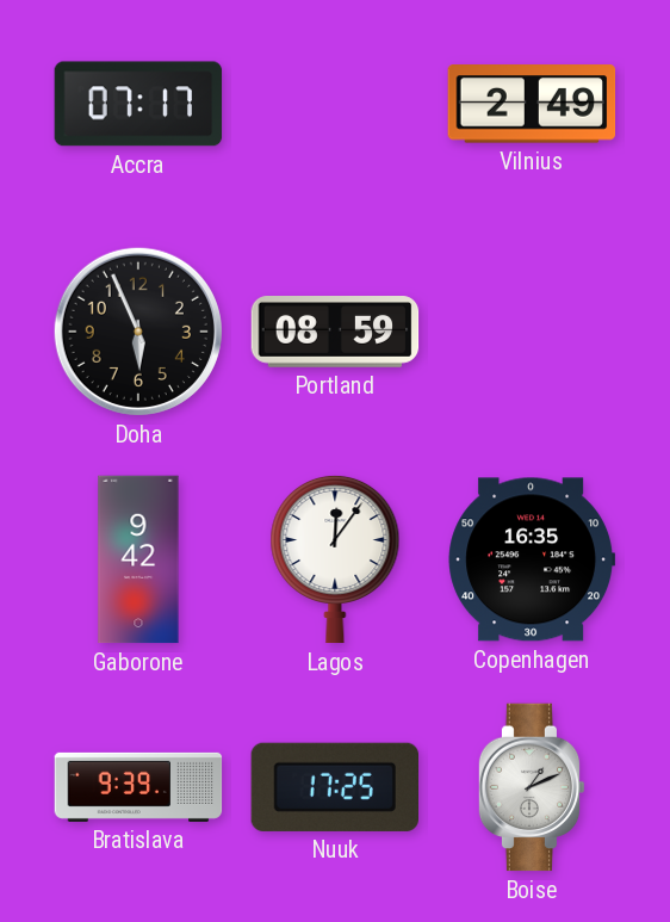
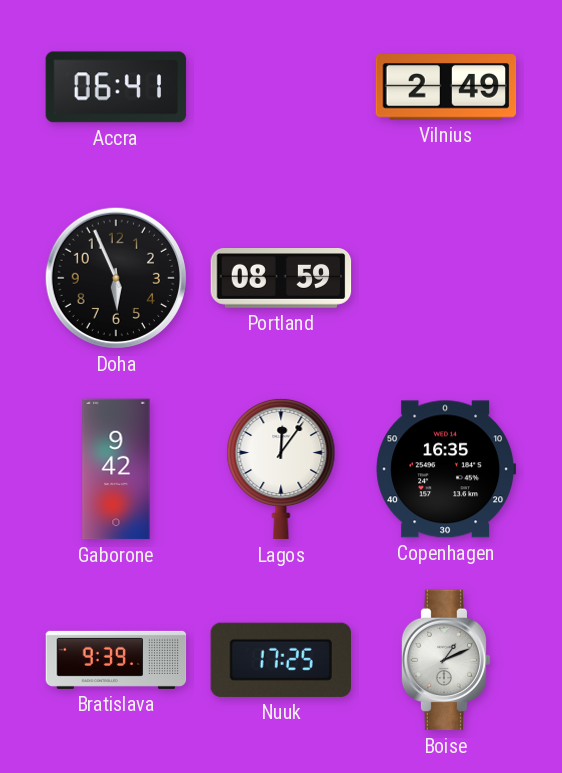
Accra: 07:17 -> 06:41 (116, 87)
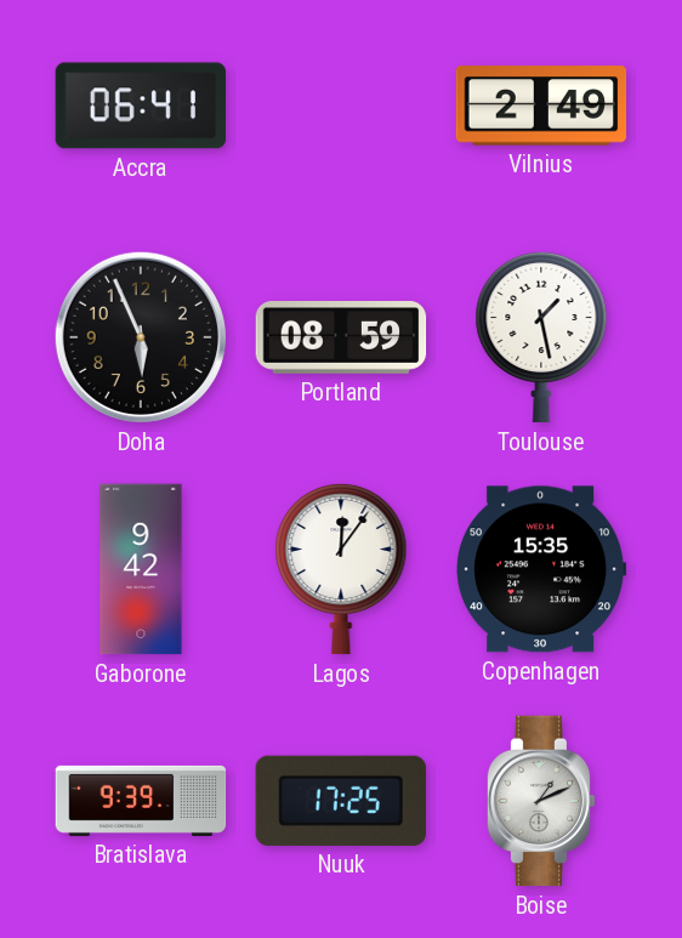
Toulouse: none -> 1:28 (541, 337)
Copenhagen: 16:35 -> 15:35 (541, 569)
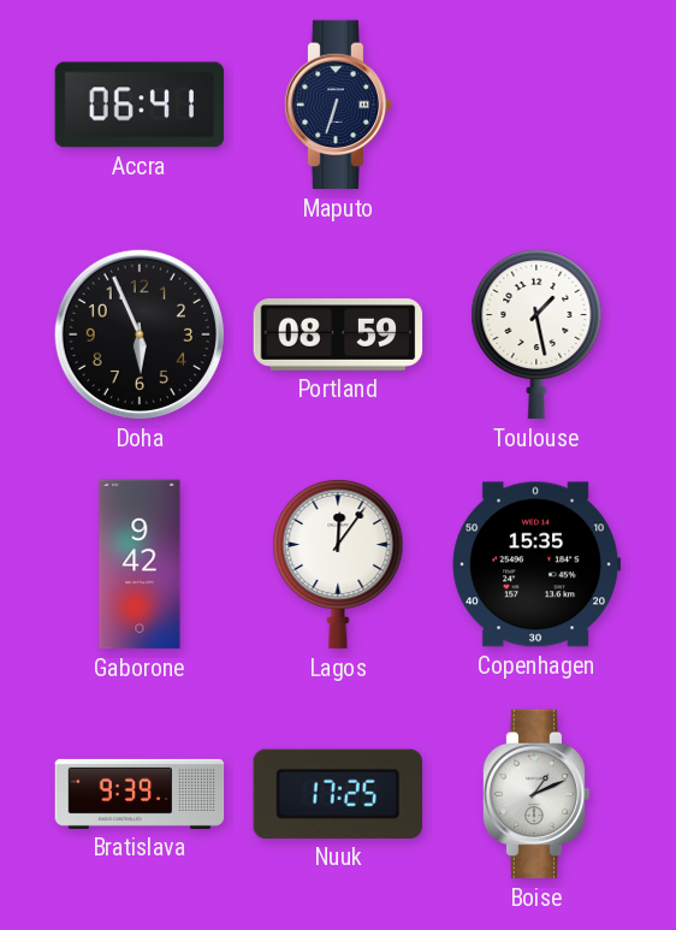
Maputo: none -> 6:33 (338, 105)
Vilnius: 2:49 -> none (541, 106)
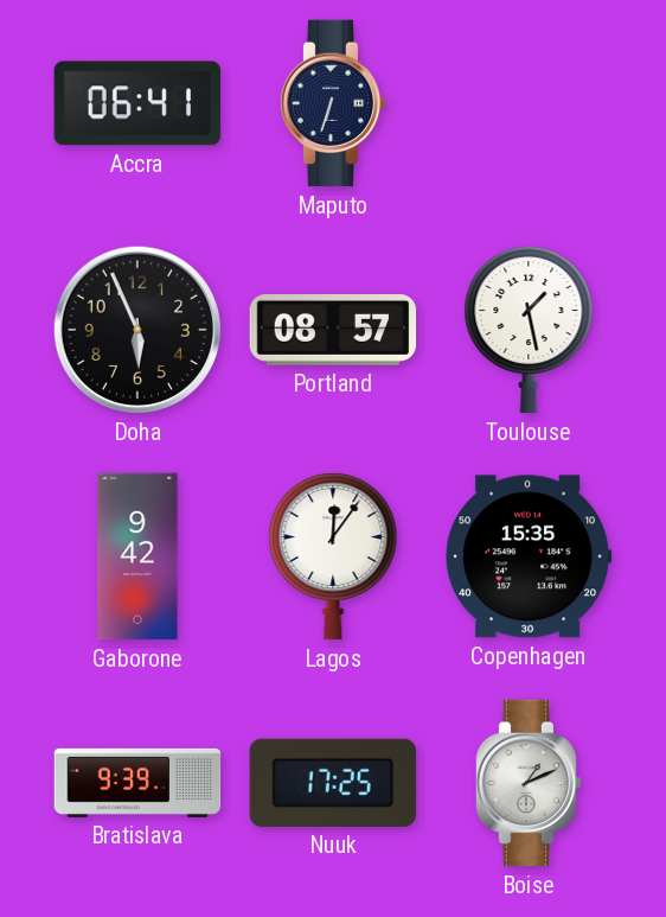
Portland: 08:59 -> 08:57 (333, 331)
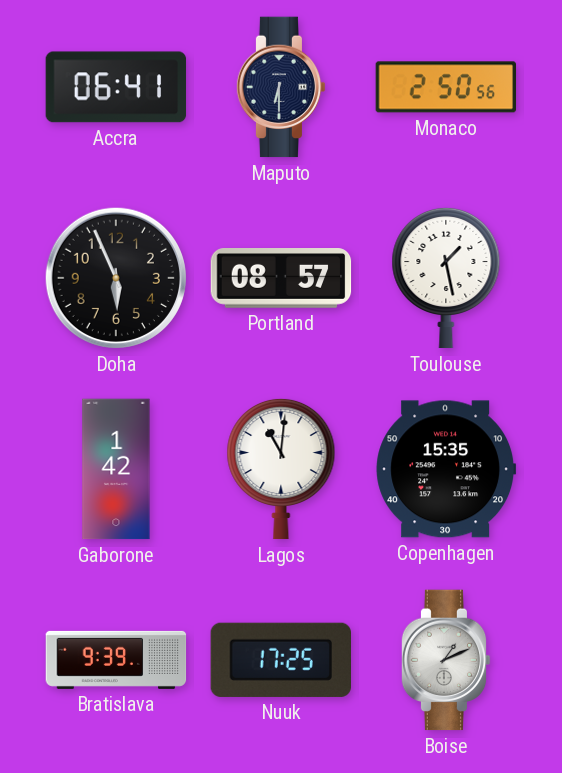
Maputo: 6:33 -> 6:30 (281, 87)
Monaco: none -> 2:50 (446, 87)
Gaborone: 9:42 -> 1:42 (116, 469)
Lagos: 12:06 -> 11:01 (281, 469)
